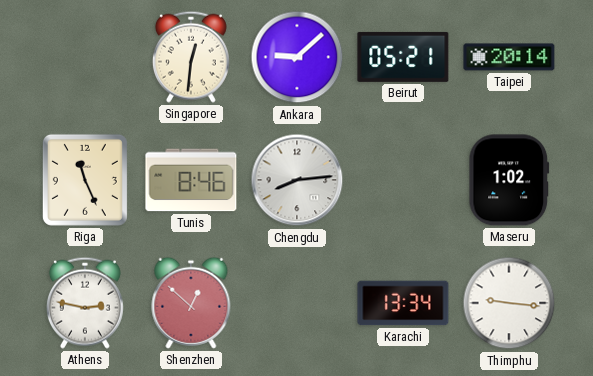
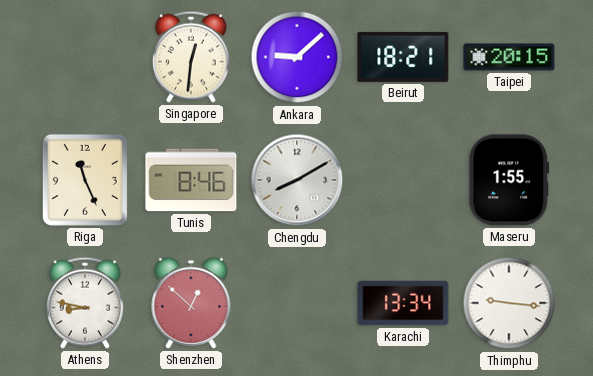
Beirut: 05:21 -> 18:21 (403, 57)
Taipei: 20:14 -> 20:15 (509, 57)
Chengdu: 8:14 -> 8:10 (297, 180)
Maseru: 1:02 -> 1:55 (509, 180)
Athens: 2:47 -> 8:47 (85, 303)
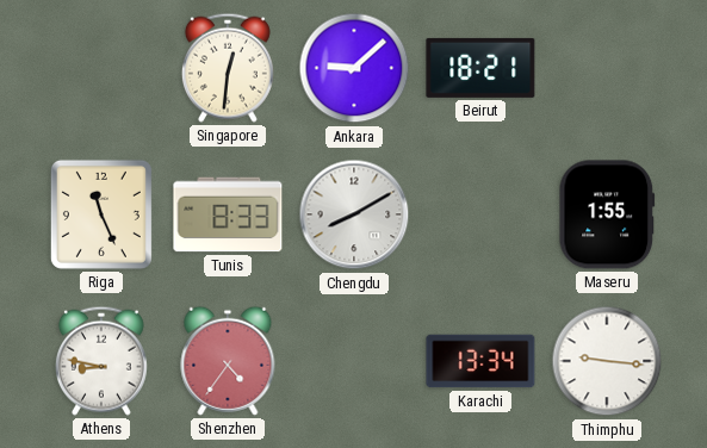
Taipei: 20:15 -> none (509, 57)
Tunis: 8:46 -> 8:33 (228, 214)
Shenzhen: 12:52 -> 4:36 (228, 361)
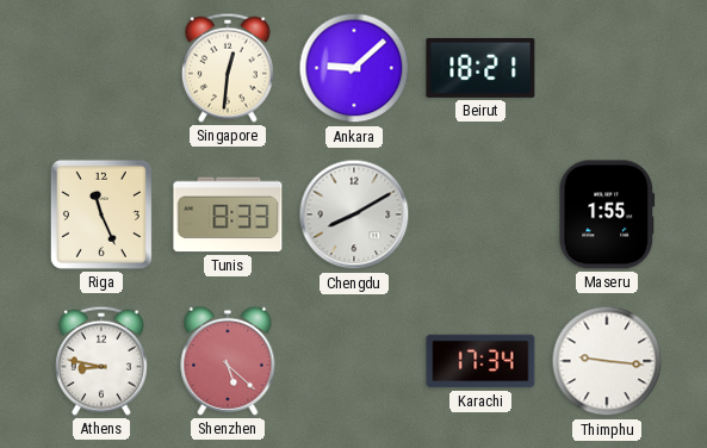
Shenzhen: 4:36 -> 5:22 (228, 361)
Karachi: 13:34 -> 17:34 (480, 361)
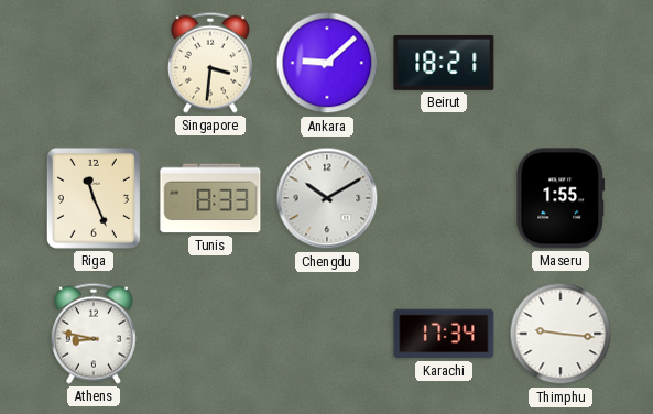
Singapore: 12:31 -> 3:31 (210, 63)
Chengdu: 8:10 -> 10:10 (327, 198)
Shenzhen: 5:22 -> none (228, 361)
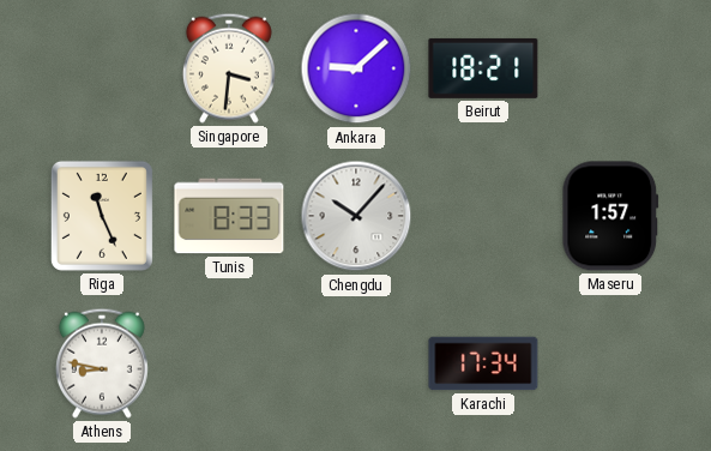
Chengdu: 10:10 -> 10:07 (356, 216)
Maseru: 1:55 -> 1:57 (610, 216)
Thimphu: 9:16 -> none (561, 334)
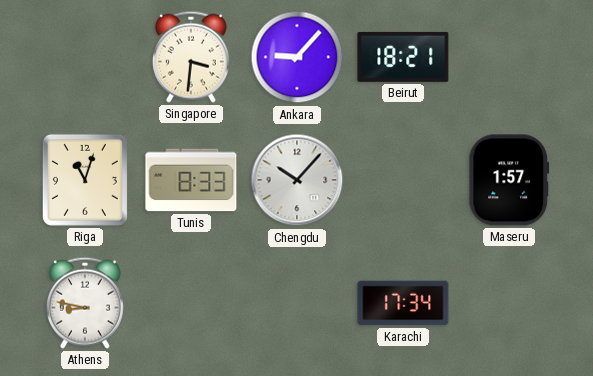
Ankara: 9:08 -> 9:07 (297, 57)
Riga: 11:26 -> 11:03 (85, 180)
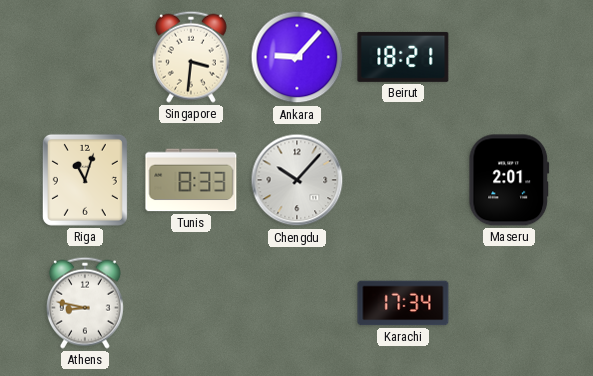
Maseru: 1:57 -> 2:01 (509, 180)
